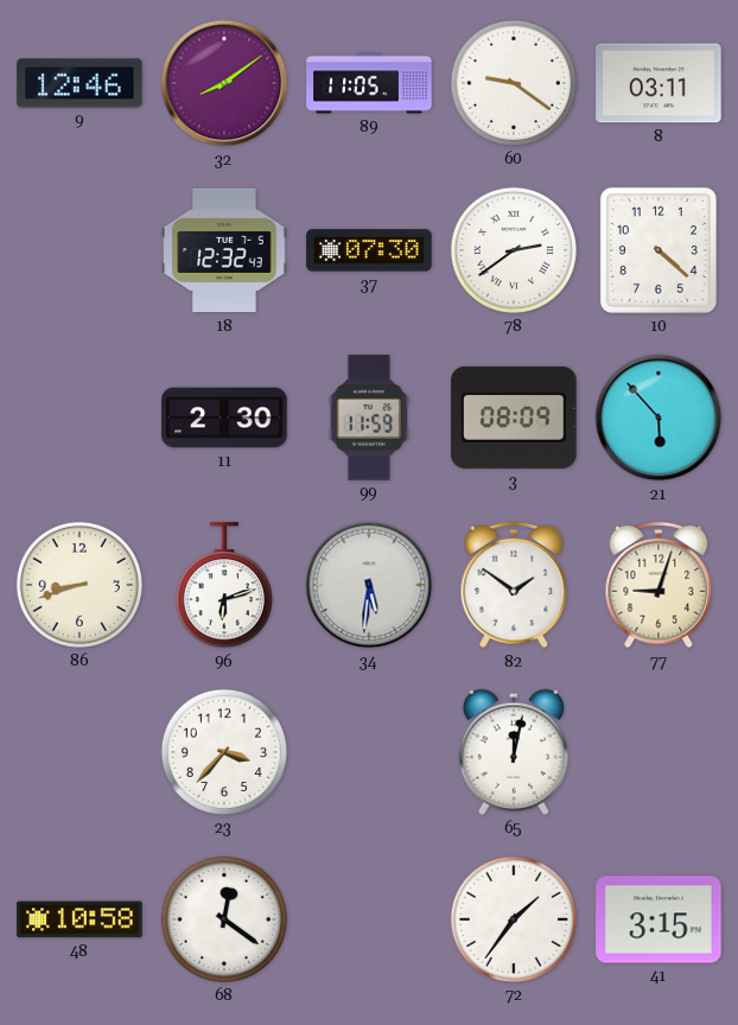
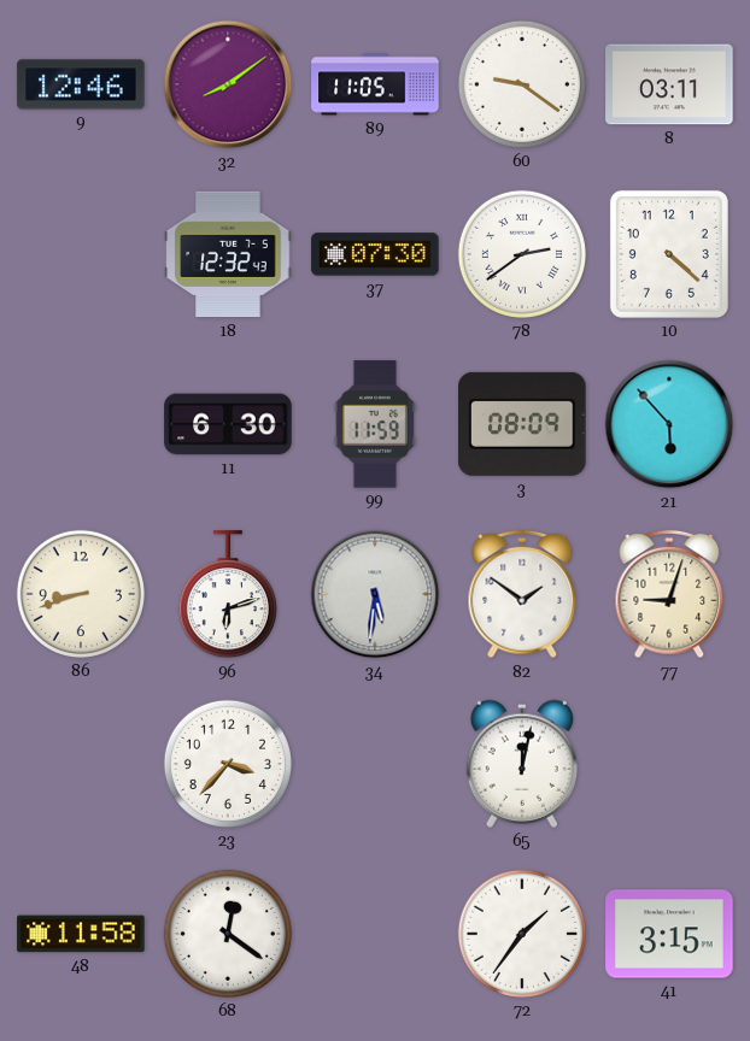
11: 2:30 -> 6:30 (228, 424)
48: 10:58 -> 11:58 (81, 934)
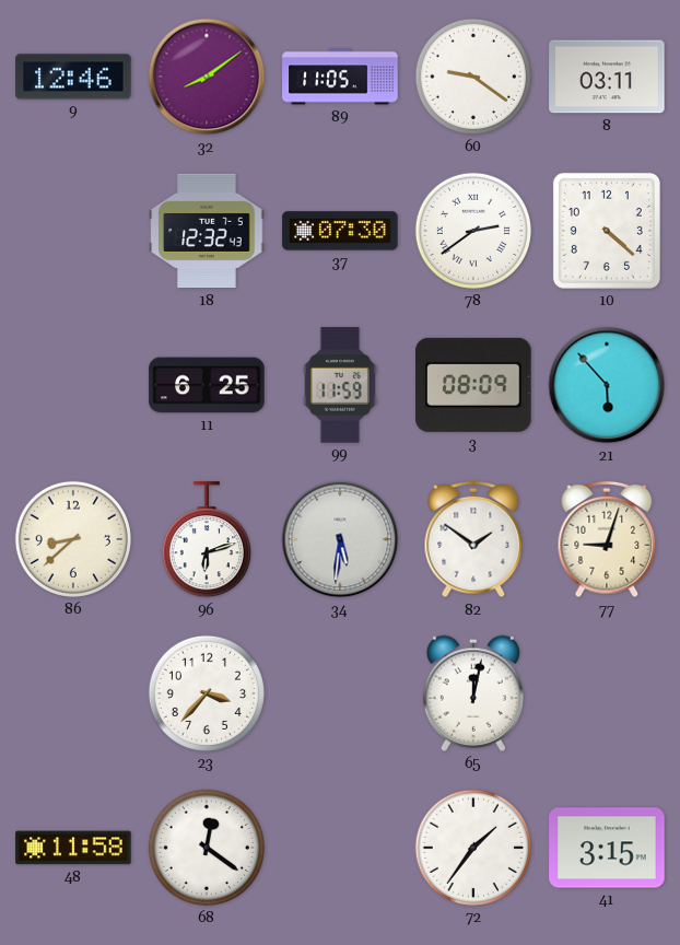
11: 6:30 -> 6:25 (207, 385)
86: 8:42 -> 8:38 (73, 539)
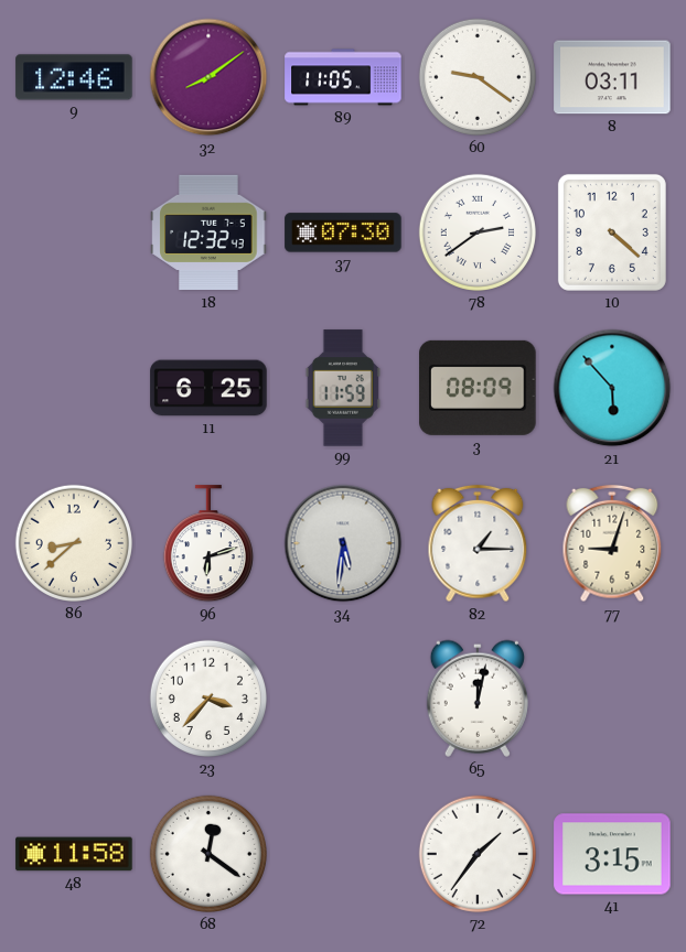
82: 1:51 -> 1:15 (478, 543)
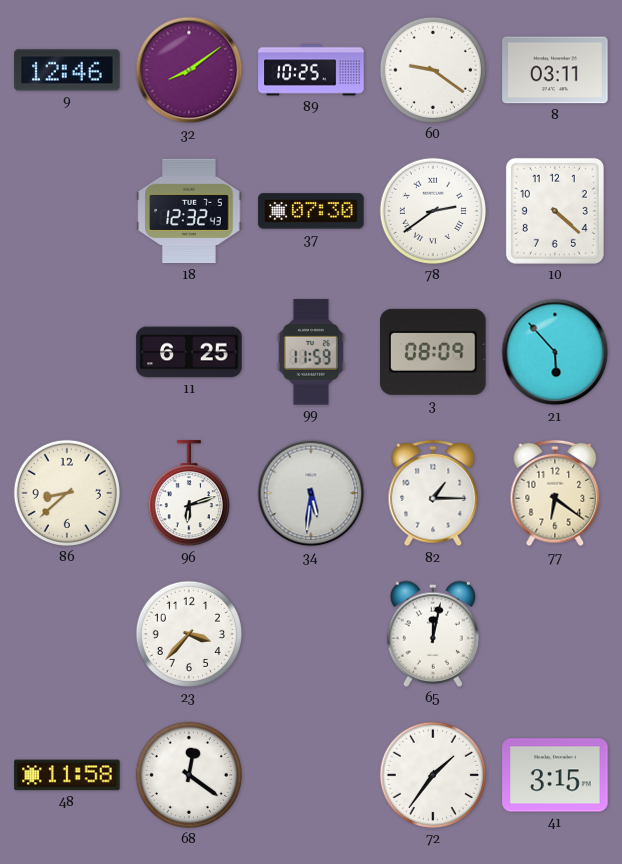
89: 11:05 -> 10:25 (311, 70)
77: 9:03 -> 6:21 (555, 493)
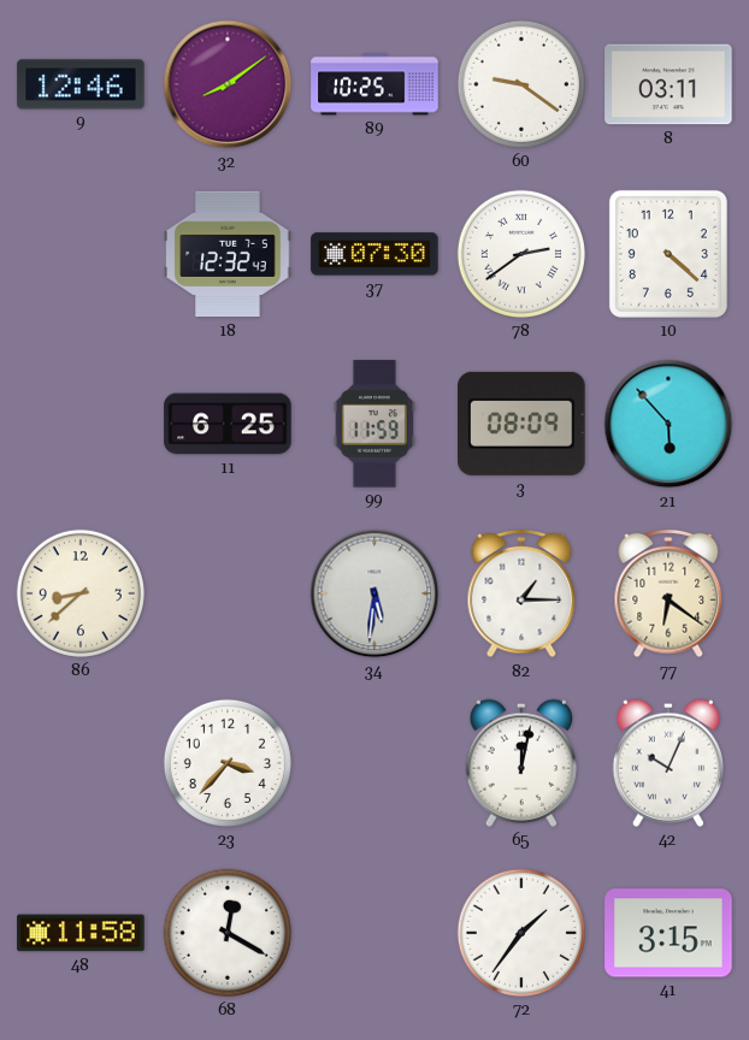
96: 6:12 -> none (189, 494)
42: none -> 10:04 (668, 763)
68: 12:21 -> 12:20 (228, 933)
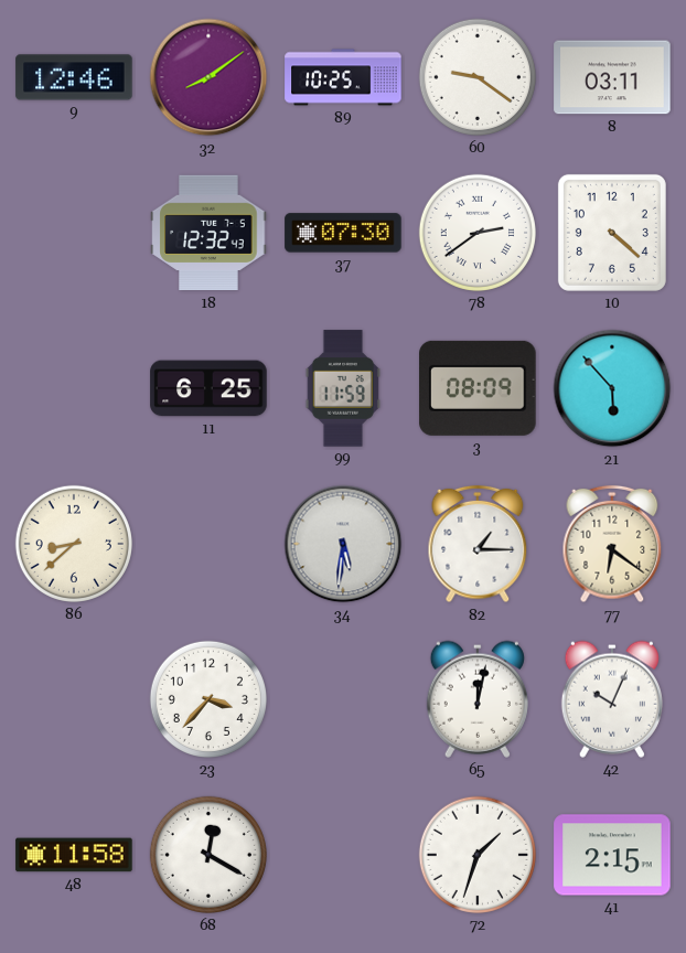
72: 1:36 -> 1:33 (478, 855)
41: 3:15 -> 2:15 (612, 855)
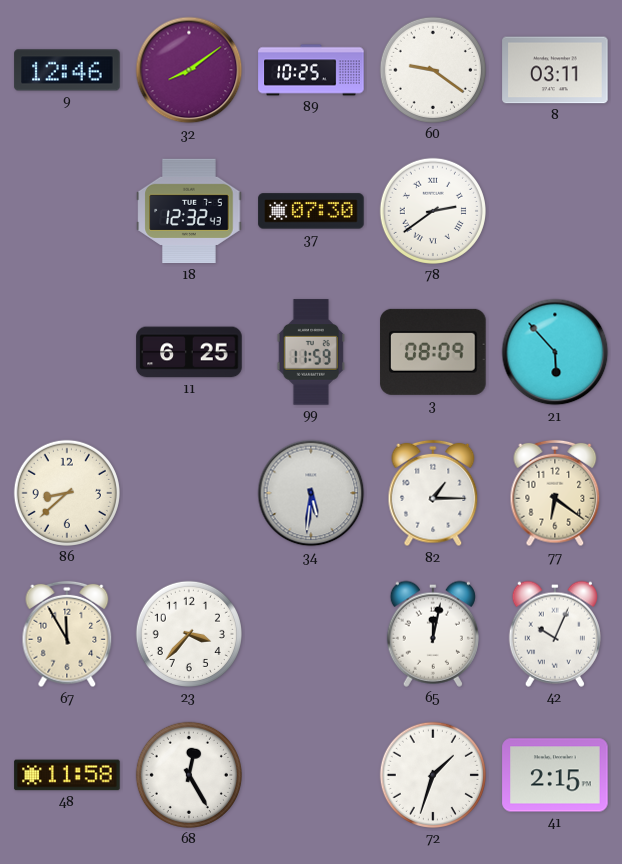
10: 4:22 -> none (612, 233)
67: none -> 11:55 (67, 634)
68: 12:20 -> 12:25 (189, 775)
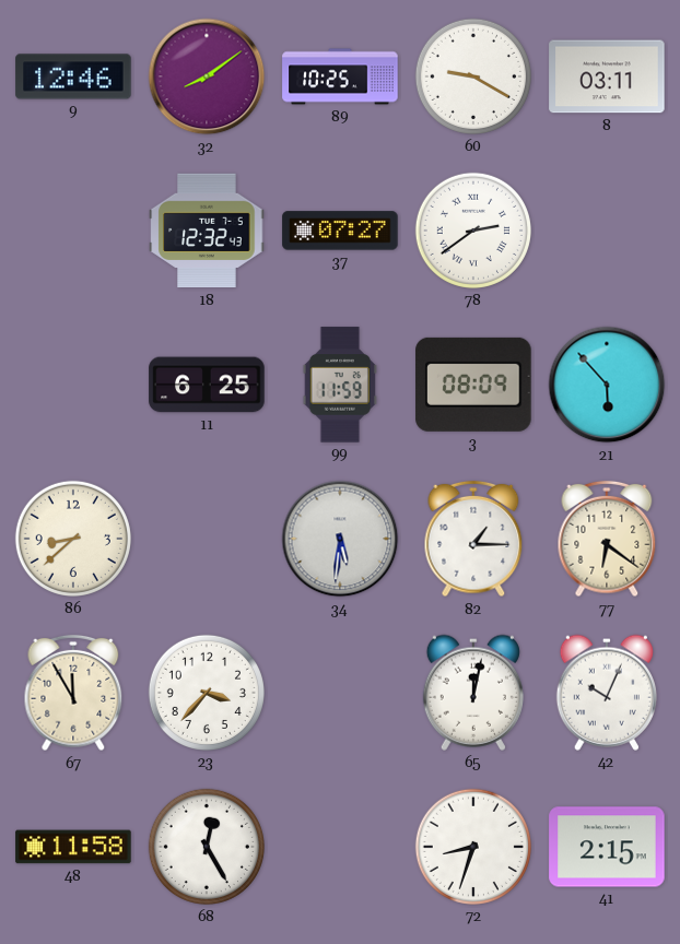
60: 9:21 -> 9:20 (473, 76)
37: 07:30 -> 07:27 (340, 231)
72: 1:33 -> 8:33 (473, 847)
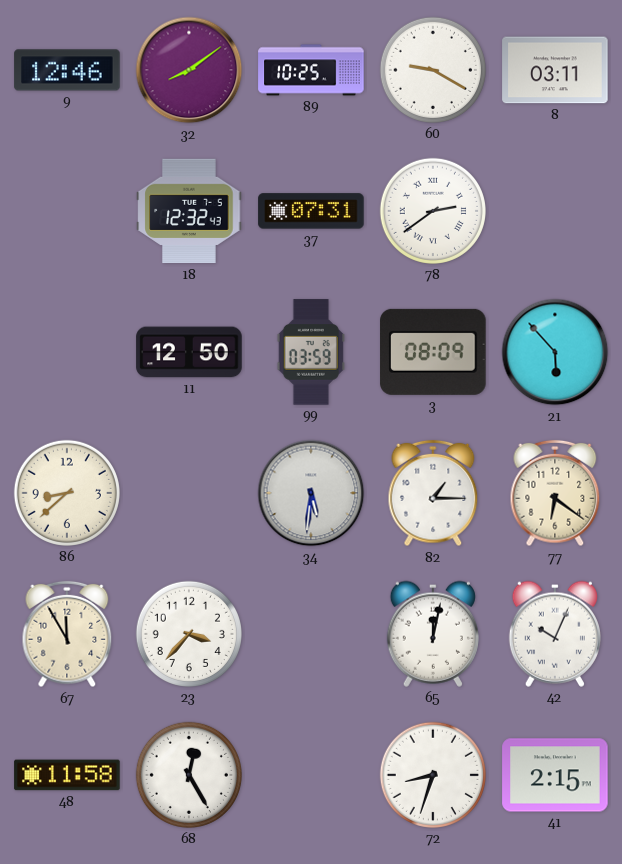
37: 07:27 -> 07:31 (311, 211)
11: 6:25 -> 12:50 (189, 352)
99: 11:59 -> 03:59 (311, 352)
